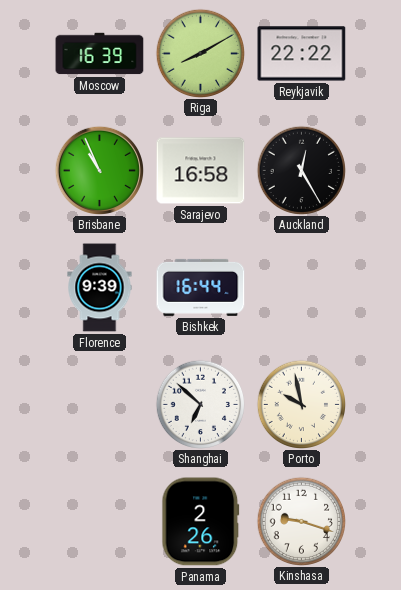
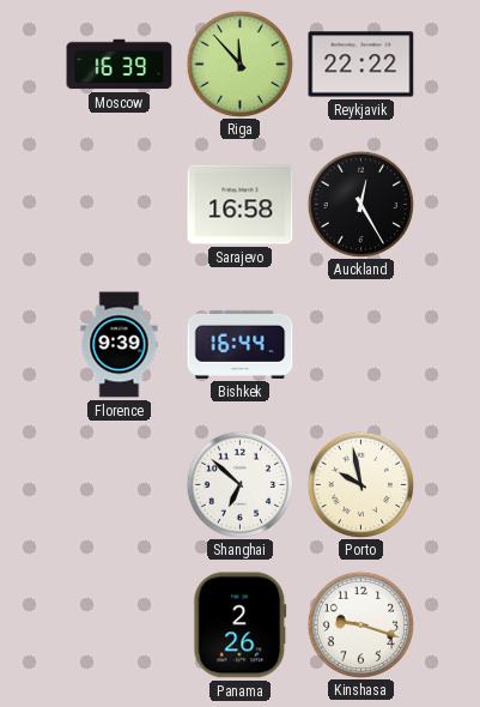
Riga: 8:10 -> 11:53 (239, 64)
Brisbane: 10:56 -> none (99, 170)
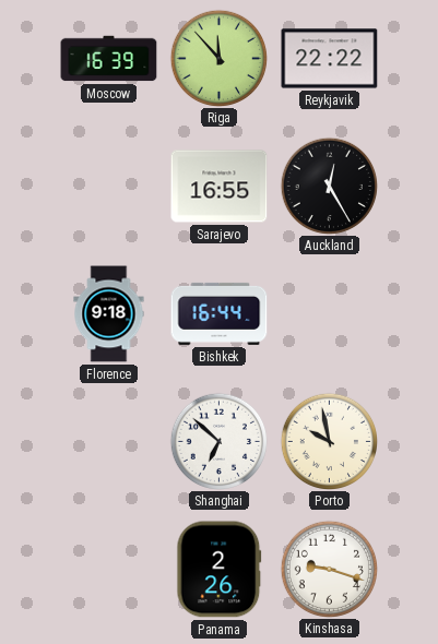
Sarajevo: 16:58 -> 16:55 (220, 187)
Florence: 9:39 -> 9:18 (109, 314)
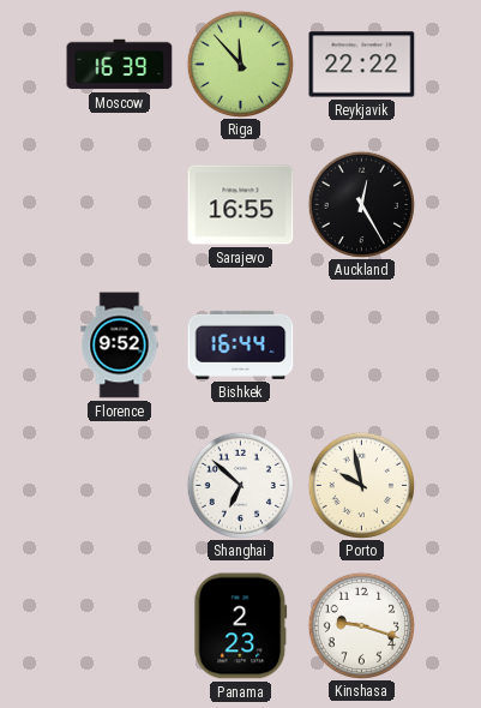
Florence: 9:18 -> 9:52 (120, 346)
Panama: 2:26 -> 2:23 (241, 626)
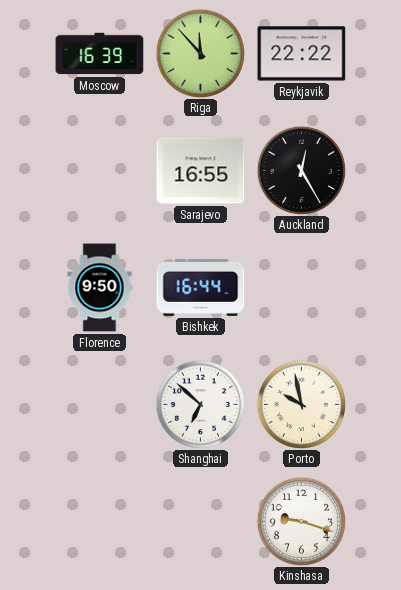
Florence: 9:52 -> 9:50 (100, 288)
Panama: 2:23 -> none (241, 626)
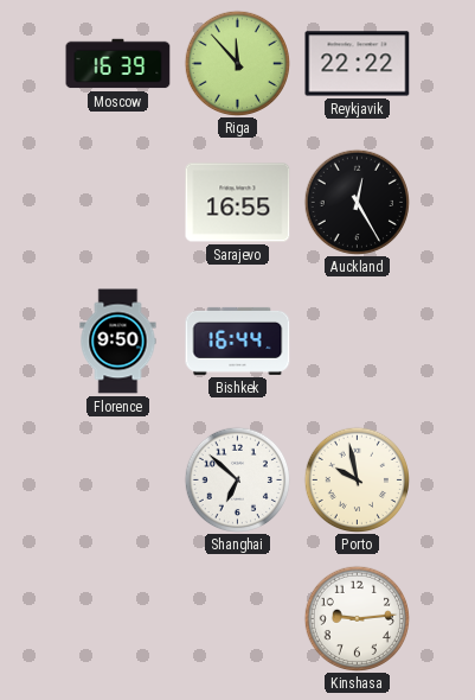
Kinshasa: 9:18 -> 9:14 (357, 618)
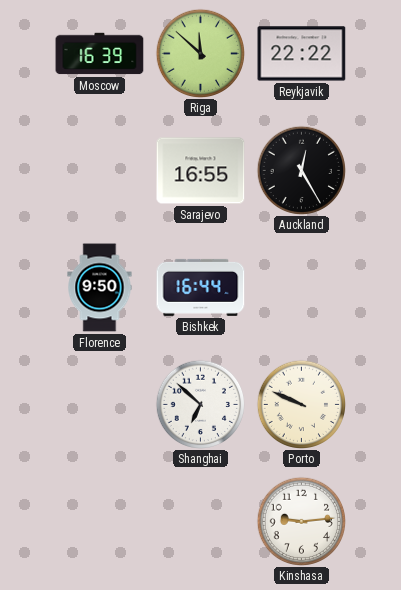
Riga: 11:53 -> 11:52 (200, 53)
Porto: 9:58 -> 9:49 (301, 404)
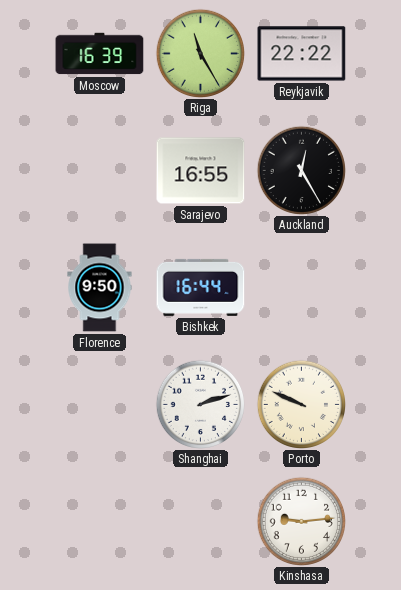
Riga: 11:52 -> 11:25 (200, 53)
Shanghai: 6:52 -> 2:12 (200, 404)
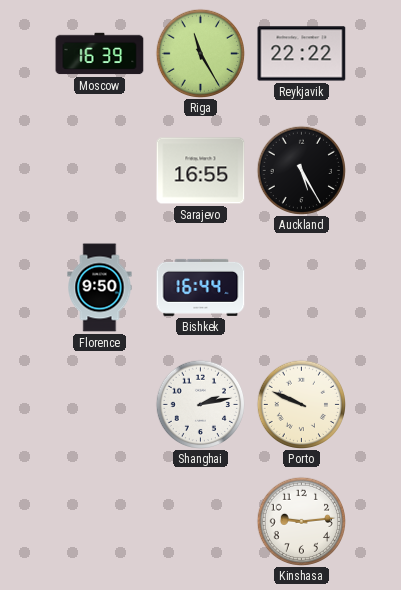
Auckland: 12:25 -> 5:25 (301, 170)
Shanghai: 2:12 -> 2:13 (200, 404)
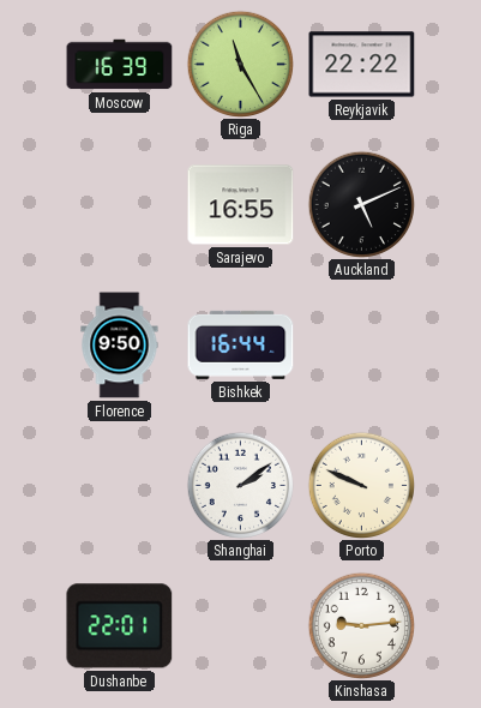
Auckland: 5:25 -> 5:11 (361, 204)
Shanghai: 2:13 -> 2:09 (240, 485)
Dushanbe: none -> 22:01 (120, 626)
